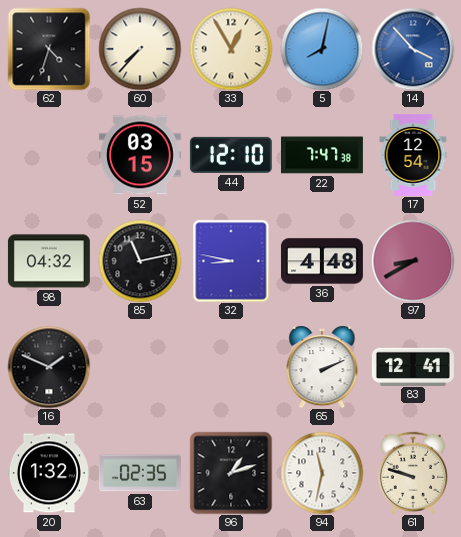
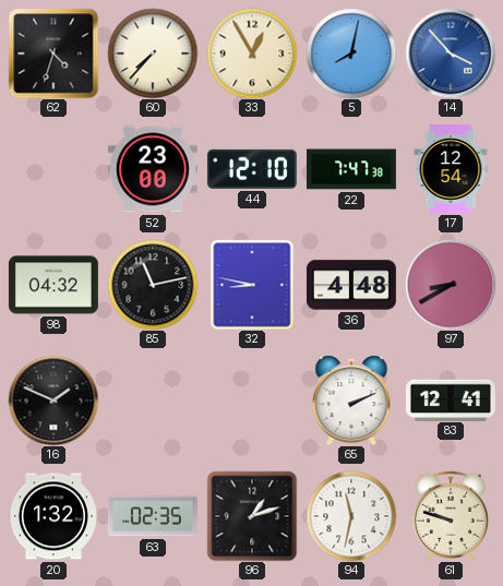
52: 03:15 -> 23:00 (153, 169)
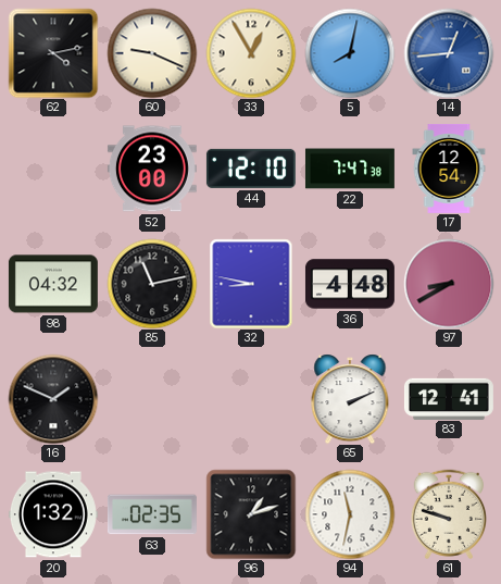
62: 4:33 -> 4:13 (53, 53)
60: 7:37 -> 9:19 (152, 53)
14: 3:53 -> 12:44 (449, 53)
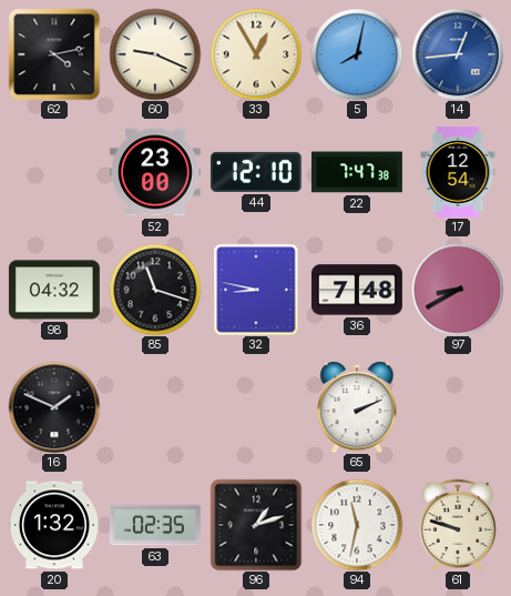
85: 11:13 -> 11:18 (155, 290)
36: 4:48 -> 7:48 (357, 290)
83: 12:41 -> none (449, 398)
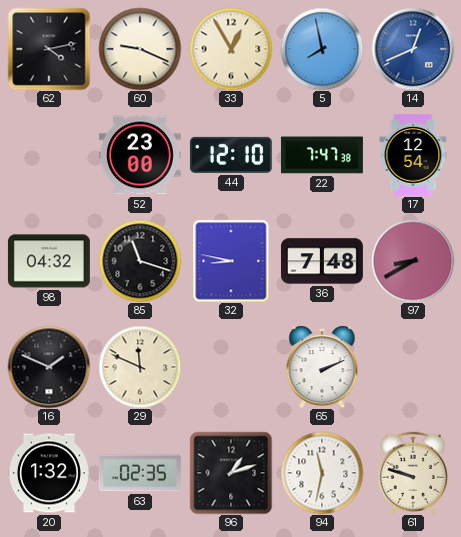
5: 8:02 -> 7:58 (322, 49)
14: 12:44 -> 12:41 (413, 49)
29: none -> 11:49 (140, 367)
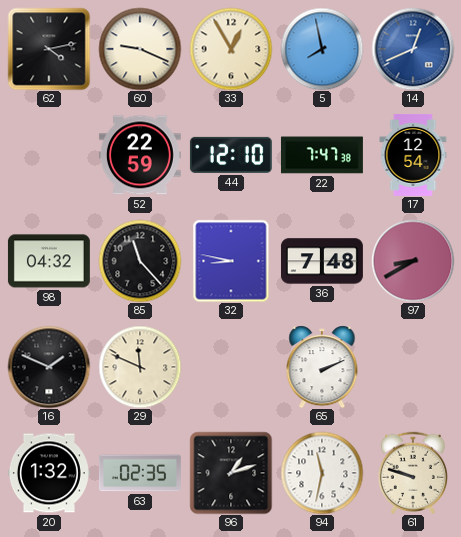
52: 23:00 -> 22:59 (140, 155)
85: 11:18 -> 11:23 (140, 261)
